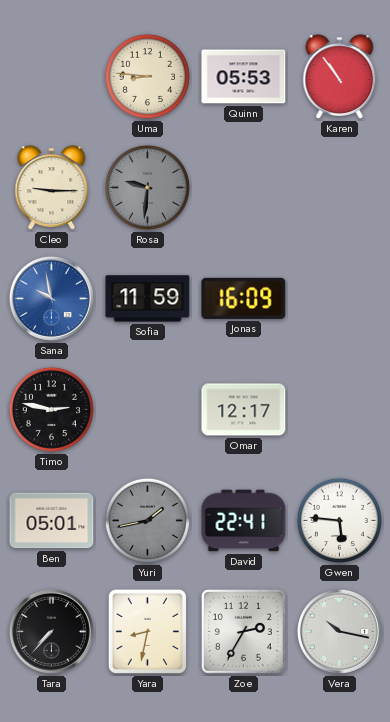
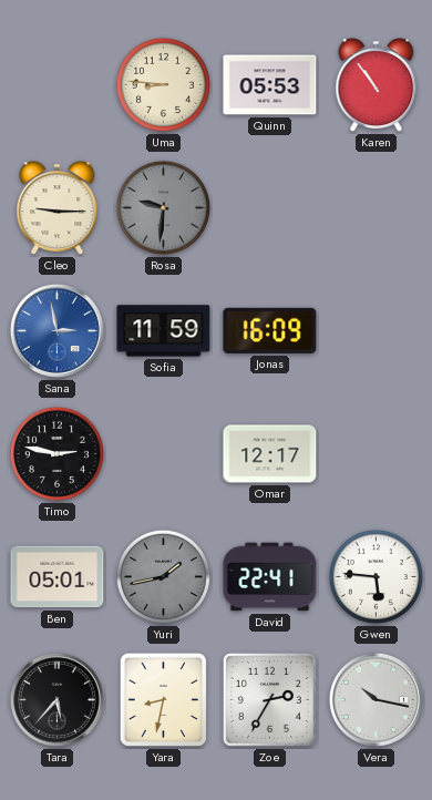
Sana: 9:58 -> 2:58 (56, 330)
Tara: 7:37 -> 5:37 (56, 699)
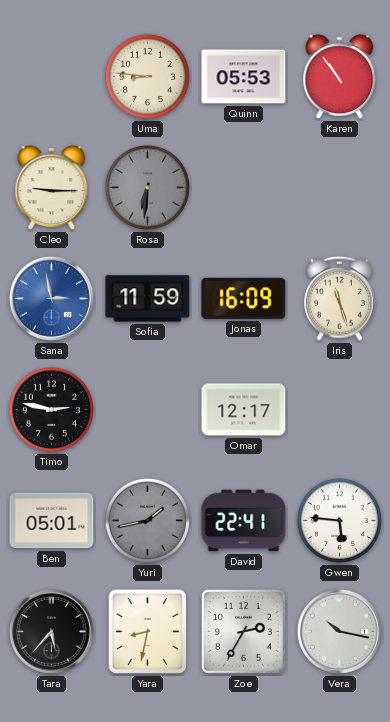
Rosa: 9:31 -> 6:31 (147, 187)
Iris: none -> 11:27 (339, 298)
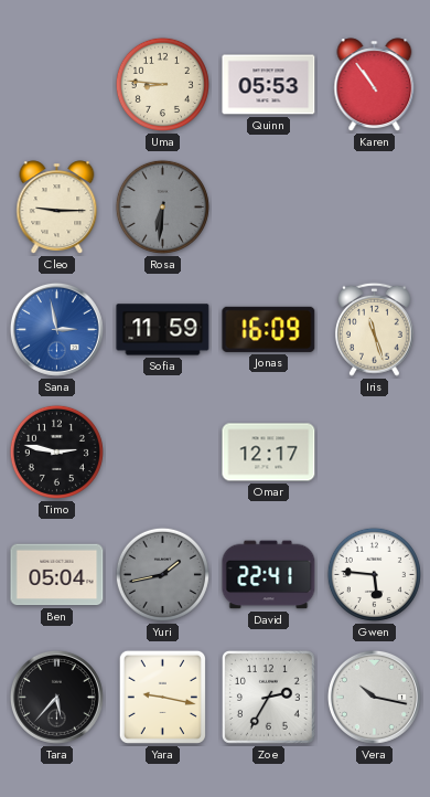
Ben: 05:01 -> 05:04 (57, 575)
Yara: 8:32 -> 9:17 (162, 697)
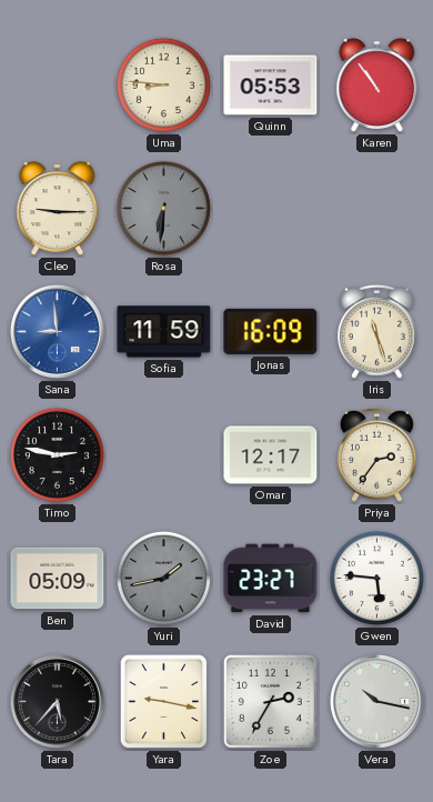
Sana: 2:58 -> 8:59 (57, 331)
Priya: none -> 2:36 (376, 454)
Ben: 05:04 -> 05:09 (58, 579)
David: 22:41 -> 23:27 (271, 579)
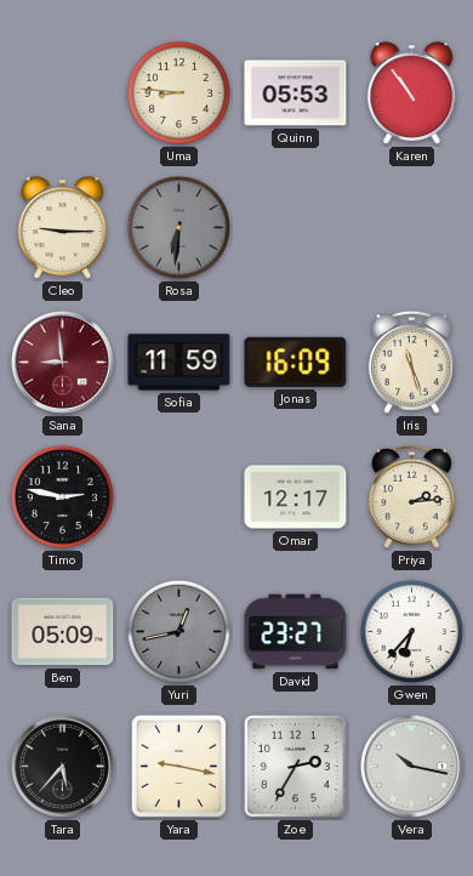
Sana dial: blue -> burgundy (62, 362)
Priya: 2:36 -> 2:14 (411, 496)
Yuri: 1:43 -> 12:43 (178, 631)
Gwen: 5:46 -> 6:37 (411, 631)
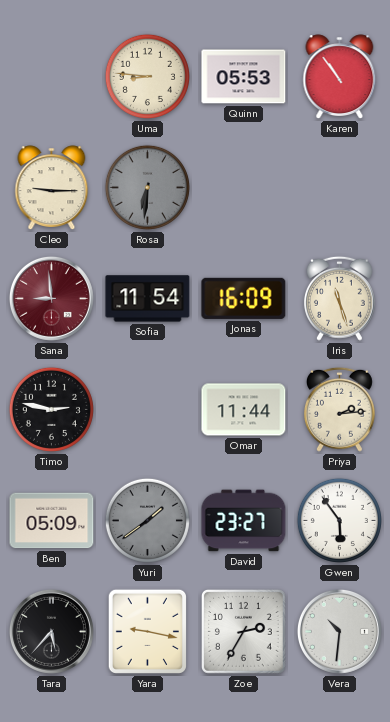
Sofia: 11:59 -> 11:54 (148, 299)
Omar: 12:17 -> 11:44 (244, 410)
Yuri: 12:43 -> 1:39 (147, 520)
Gwen: 6:37 -> 5:54 (339, 520)
Vera: 10:17 -> 10:31 (339, 631)
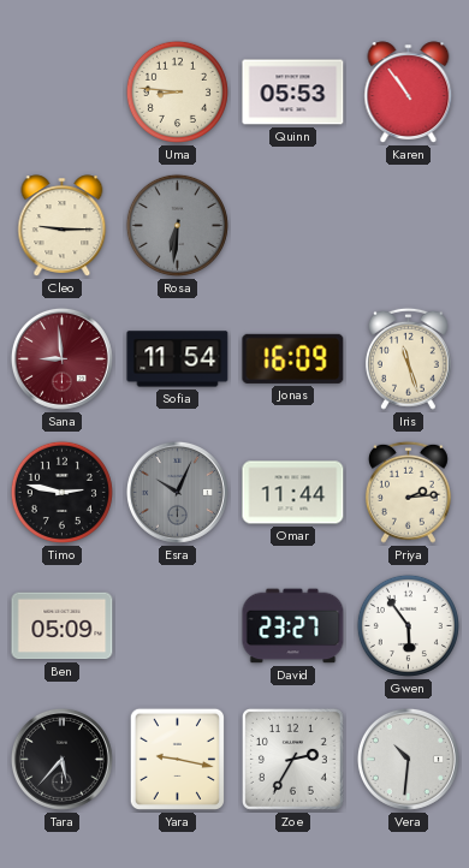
Esra: none -> 10:04 (177, 492)
Yuri: 1:39 -> none (147, 520)
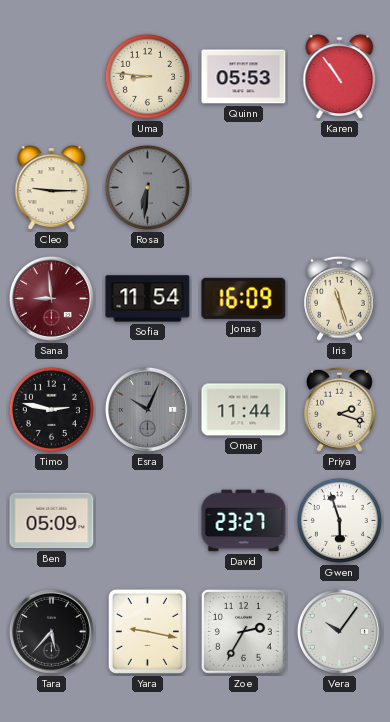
Priya: 2:14 -> 2:18 (339, 409)
Gwen: 5:54 -> 5:57 (339, 520)
Vera: 10:31 -> 10:06 (339, 631)
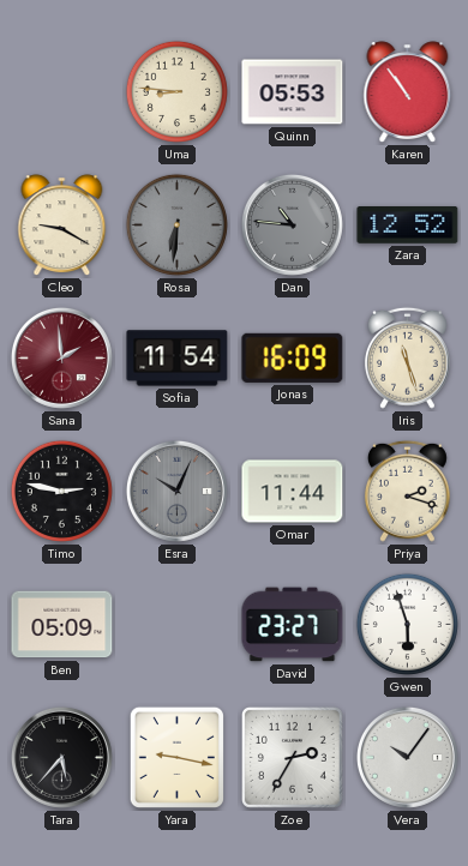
Cleo: 9:15 -> 9:20 (62, 225)
Dan: none -> 10:46 (292, 224)
Zara: none -> 12:52 (408, 225)
Sana: 8:59 -> 1:59 (61, 357)
